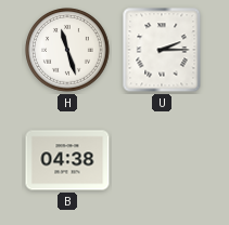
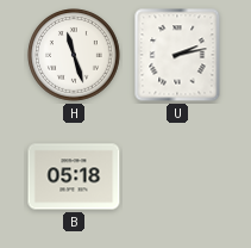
U: 2:15 -> 2:13 (177, 55)
B: 04:38 -> 05:18 (74, 176)
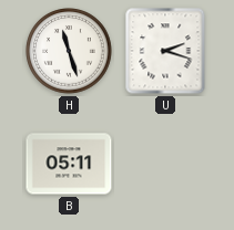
U: 2:13 -> 2:18 (165, 51)
B: 05:18 -> 05:11 (69, 164)
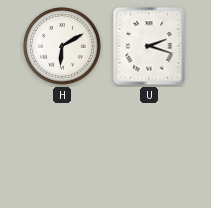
H: 11:27 -> 6:10 (62, 46)
B: 05:11 -> none (69, 164)
